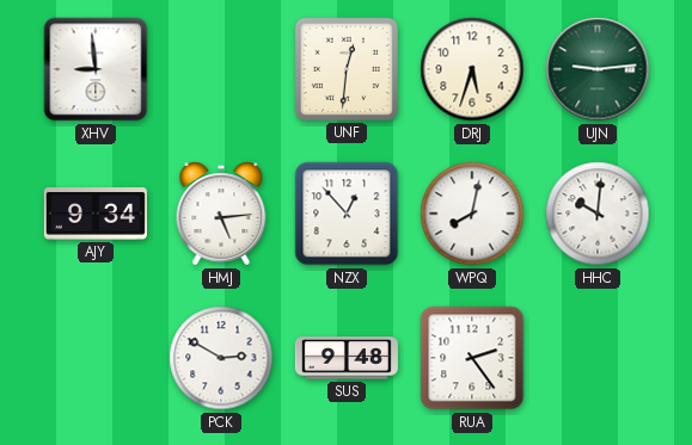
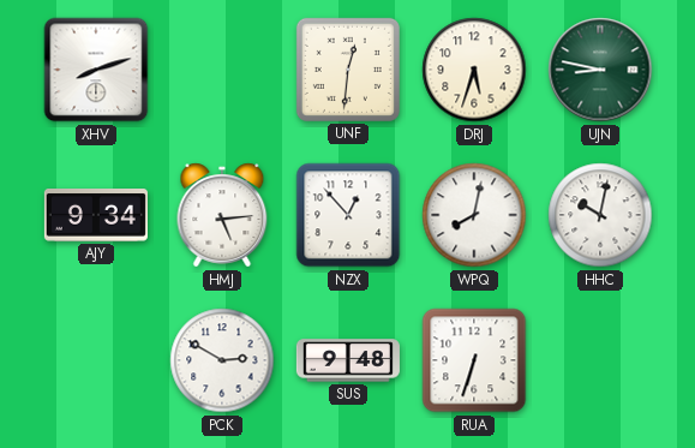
XHV: 8:59 -> 8:12 (96, 70)
UJN: 9:14 -> 8:47 (600, 70)
HHC: 10:01 -> 10:02 (600, 215)
RUA: 2:24 -> 6:33 (474, 360)
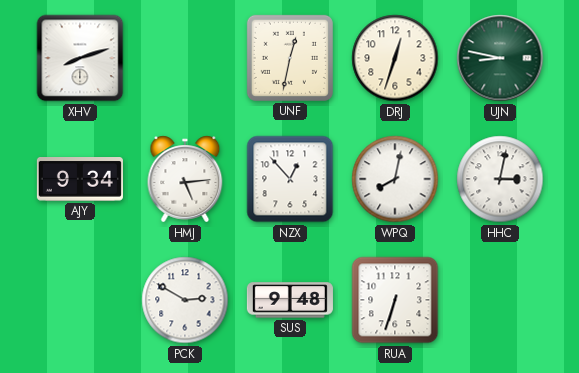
UNF: 12:31 -> 12:32 (290, 58)
DRJ: 5:33 -> 12:33 (395, 58)
HHC: 10:02 -> 3:02 (500, 179)
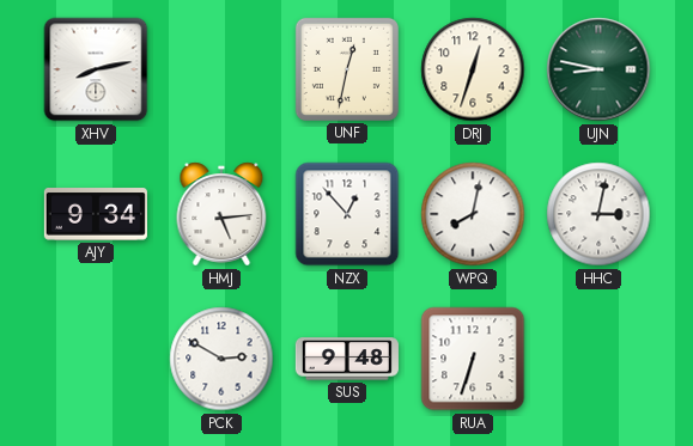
XHV: 8:12 -> 8:13 (96, 69)
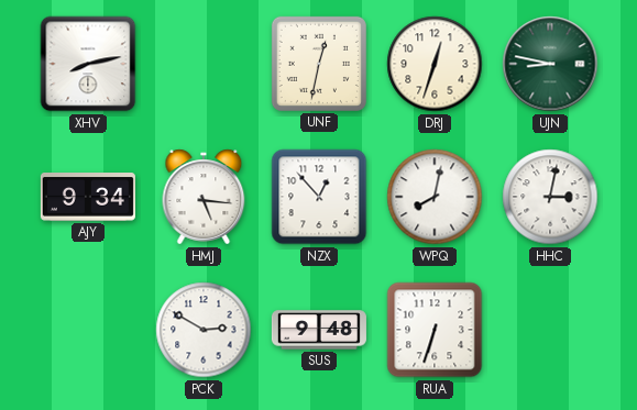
HMJ: 5:14 -> 5:16 (204, 197)
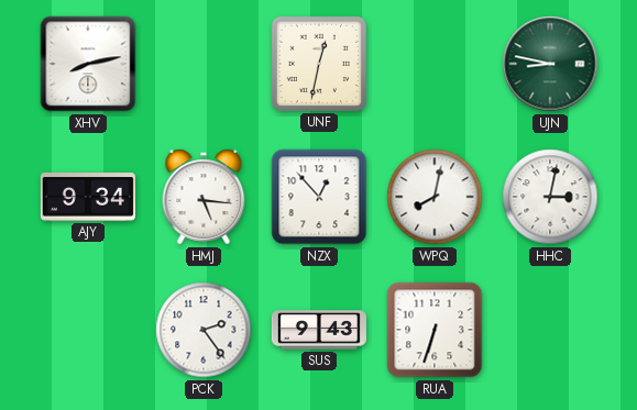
DRJ: 12:33 -> none (435, 64)
PCK: 2:50 -> 2:24 (204, 330)
SUS: 9:48 -> 9:43 (319, 330)
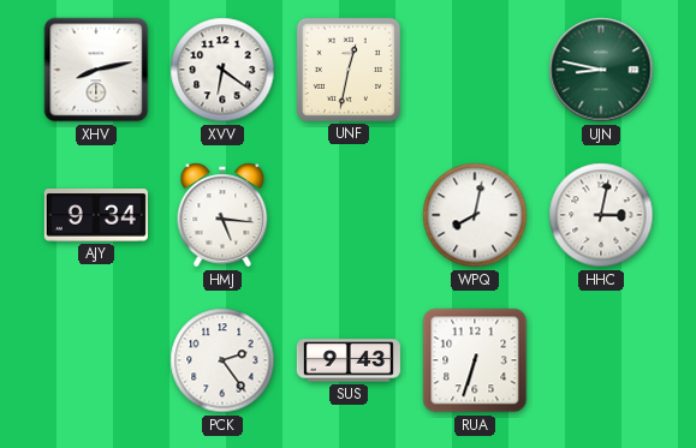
XVV: none -> 6:21 (222, 70)
NZX: 12:53 -> none (319, 197)
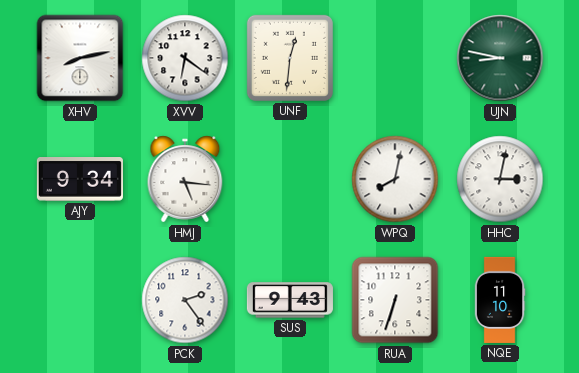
UNF: 12:32 -> 12:31 (290, 58)
NQE: none -> 11:10 (500, 300)
